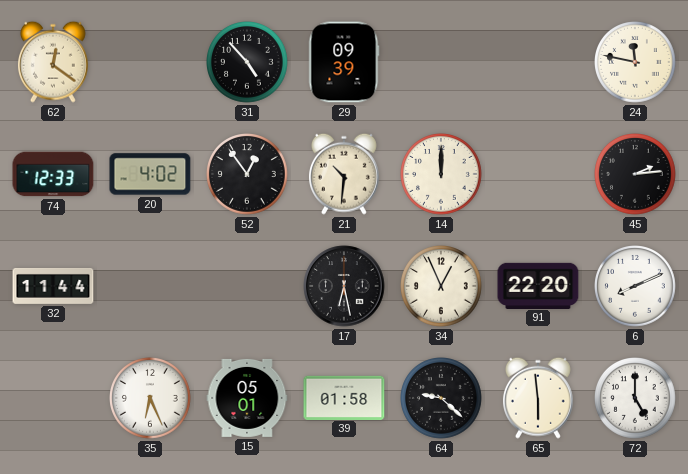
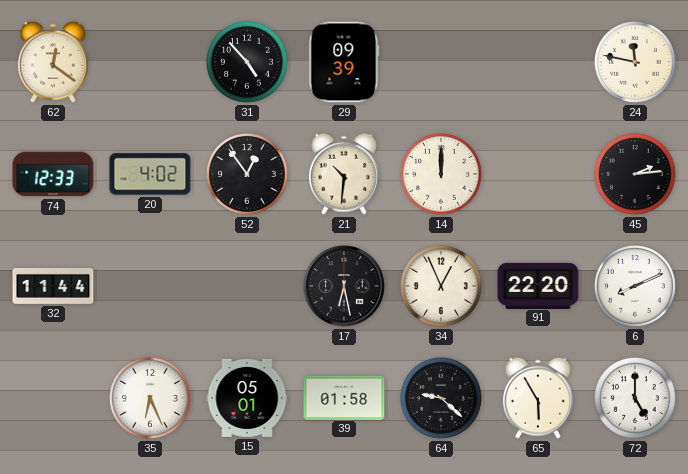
65: 5:59 -> 5:55 (538, 398)
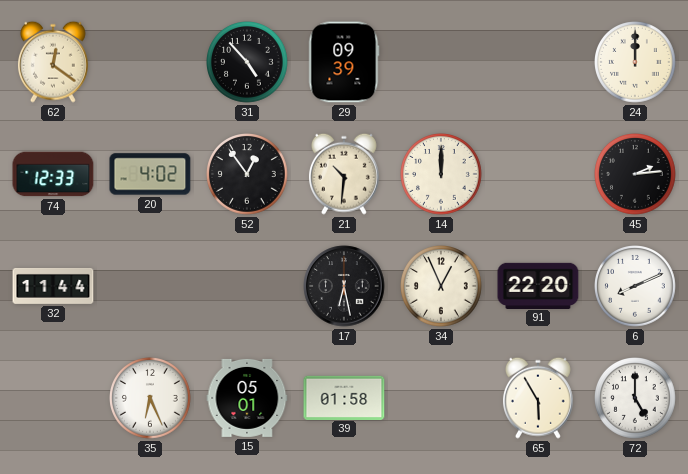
24: 11:47 -> 12:00 (636, 63)
64: 9:22 -> none (442, 399)
